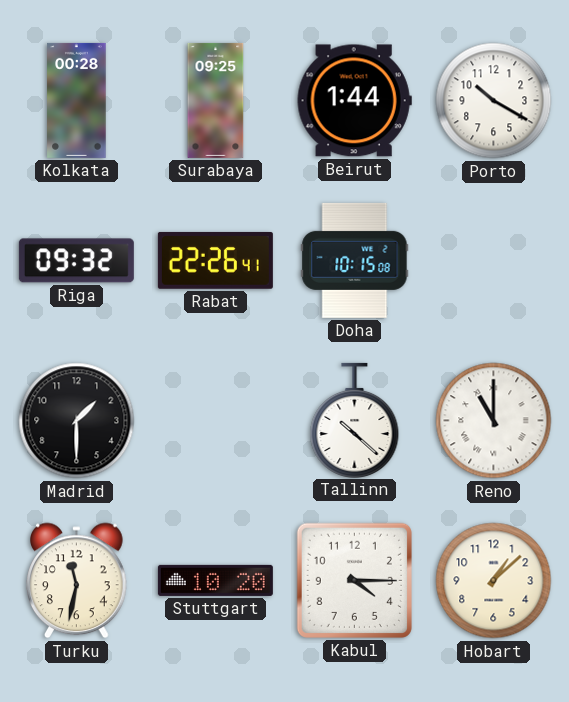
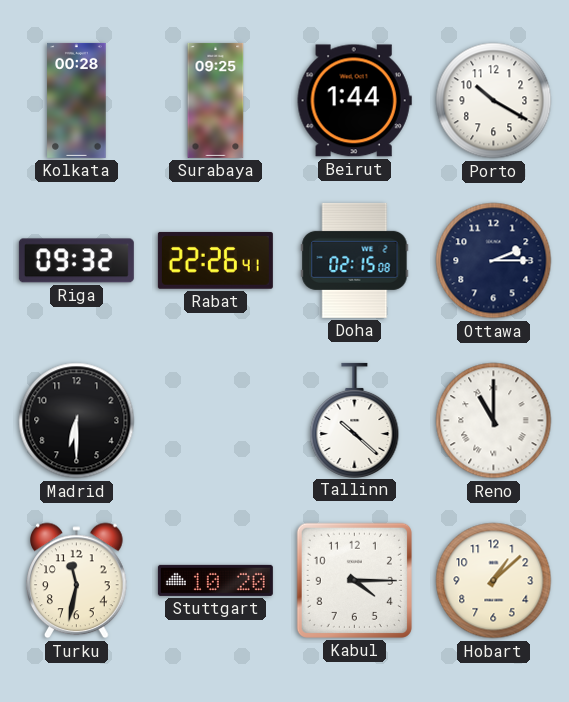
Doha: 10:15 -> 02:15 (355, 260)
Ottawa: none -> 2:15 (494, 261)
Madrid: 1:30 -> 6:30 (77, 421)
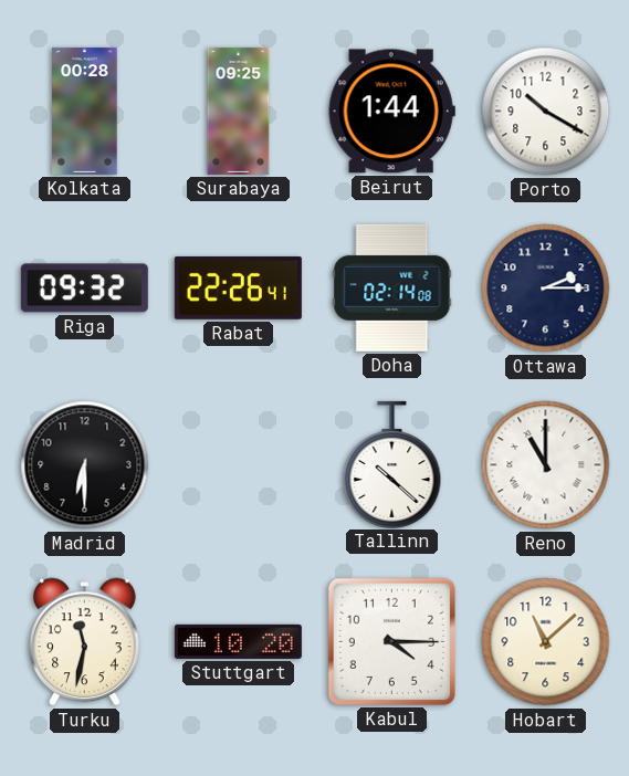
Doha: 02:15 -> 02:14 (392, 287)
Hobart: 1:08 -> 11:08 (546, 642)
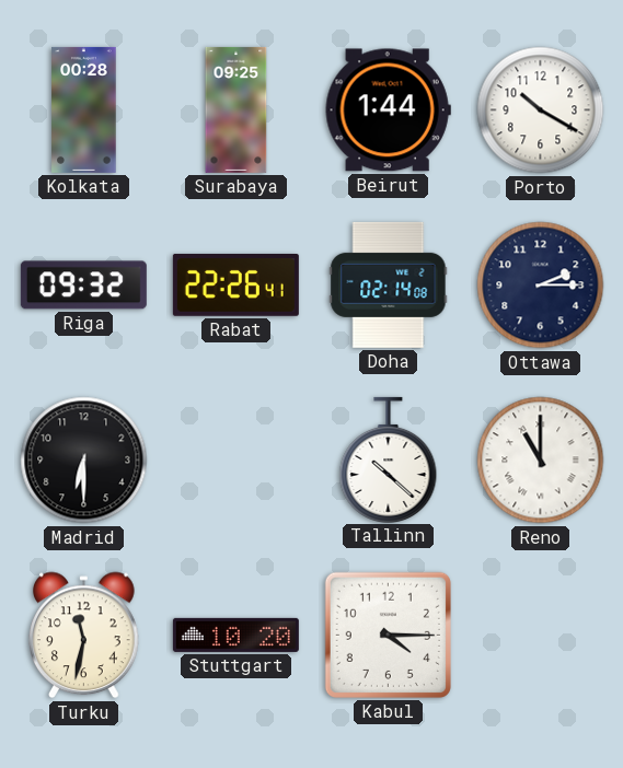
Hobart: 11:08 -> none (546, 642)
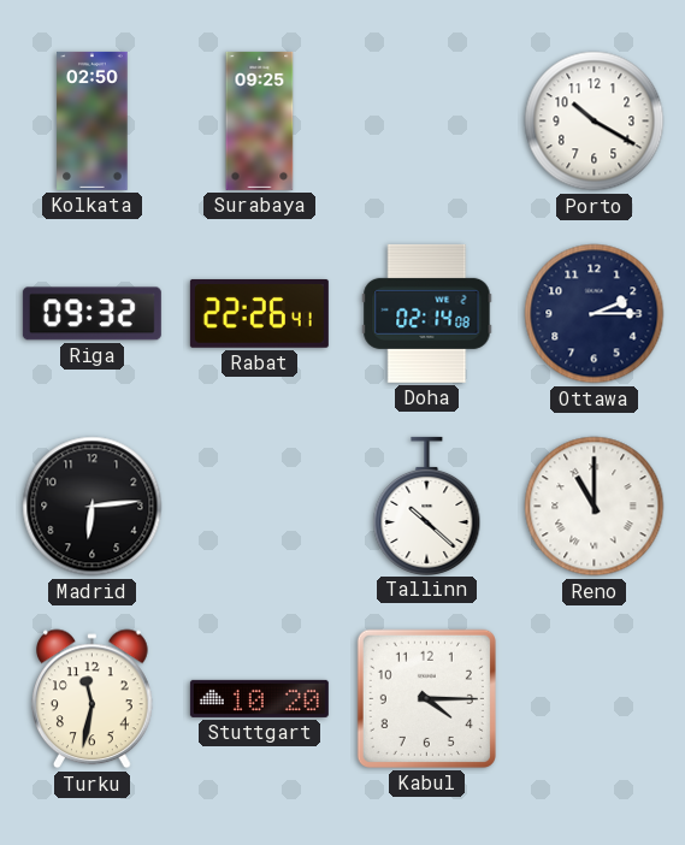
Kolkata: 00:28 -> 02:50 (93, 120)
Beirut: 1:44 -> none (388, 110)
Madrid: 6:30 -> 6:14 (93, 507)
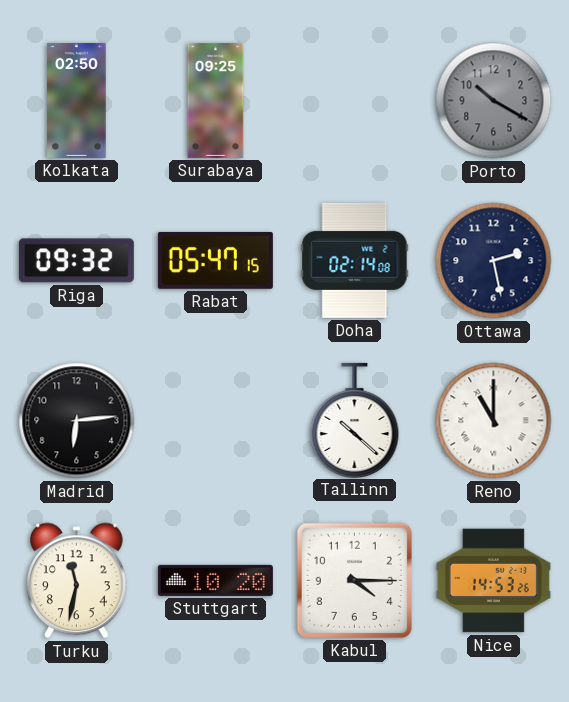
Porto dial: white -> grey (494, 101)
Rabat: 22:26 -> 05:47 (215, 260)
Ottawa: 2:15 -> 2:28 (494, 261)
Nice: none -> 14:53 (493, 581)
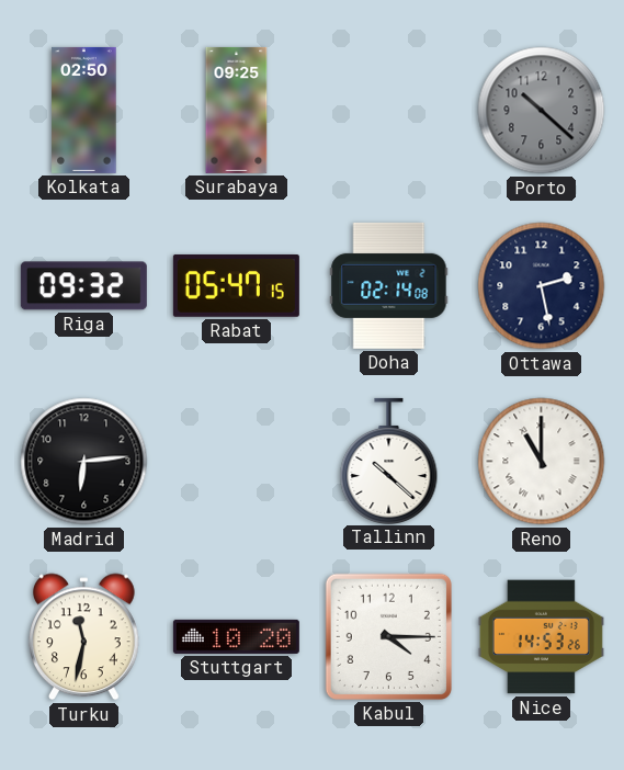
Porto: 10:20 -> 10:22 (542, 111)
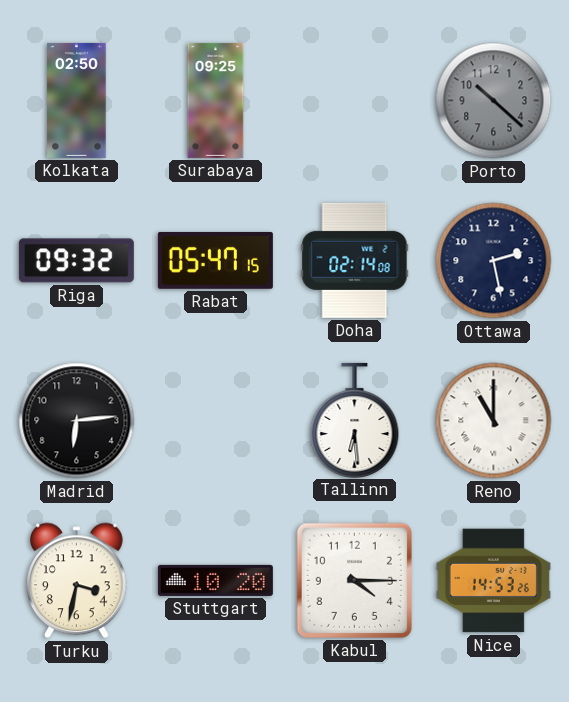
Tallinn: 10:22 -> 6:29 (355, 420)
Turku: 11:32 -> 3:32 (77, 581)
